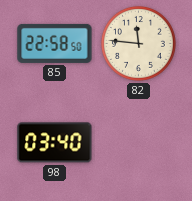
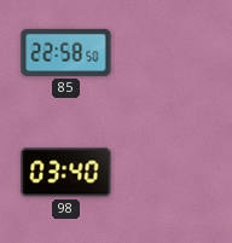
82: 11:46 -> none (138, 43)
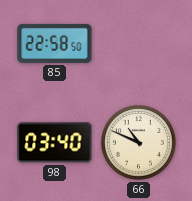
66: none -> 10:49 (138, 142)
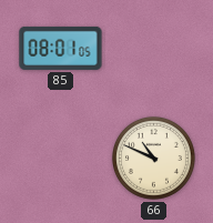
85: 22:58 -> 08:01 (61, 48)
98: 03:40 -> none (55, 143)
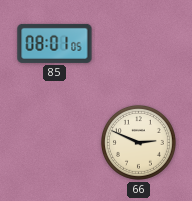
66: 10:49 -> 2:49 (138, 142)
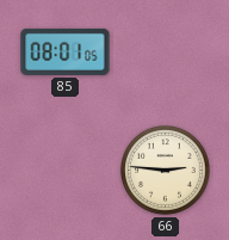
66: 2:49 -> 2:46 (165, 170)
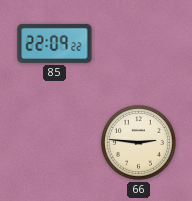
85: 08:01 -> 22:09 (55, 43)
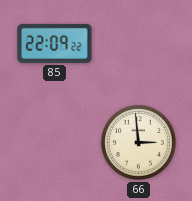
66: 2:46 -> 2:59 (138, 142)
